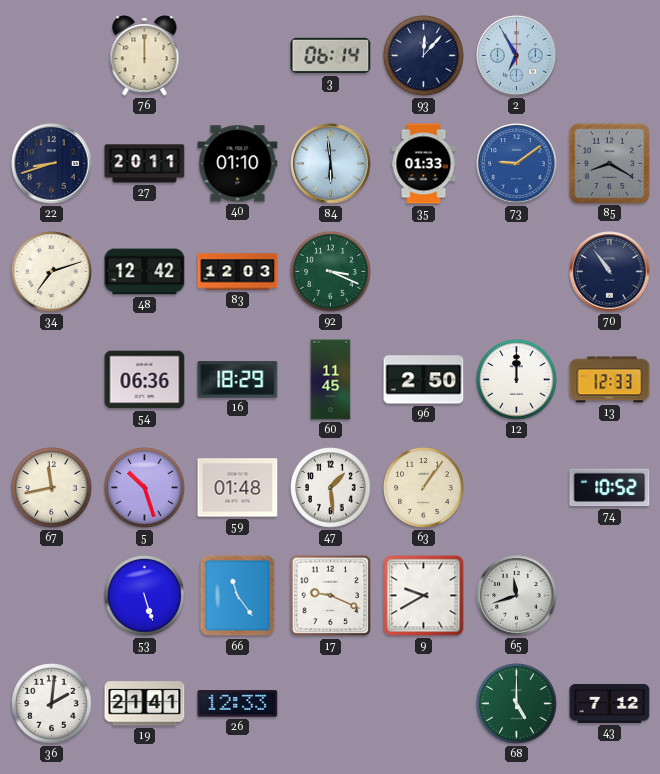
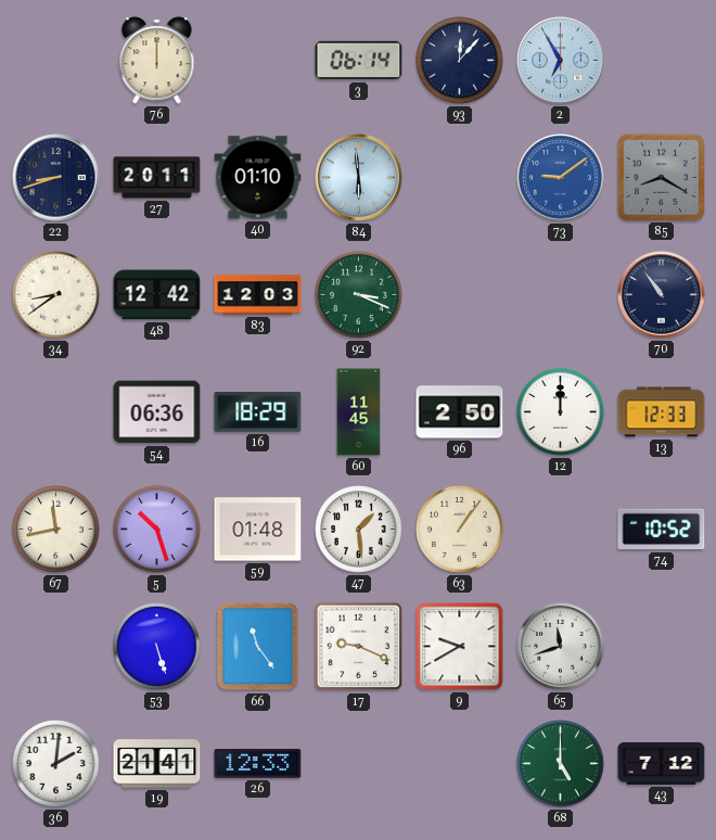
35: 01:33 -> none (424, 164)
34: 7:12 -> 8:39 (56, 295)
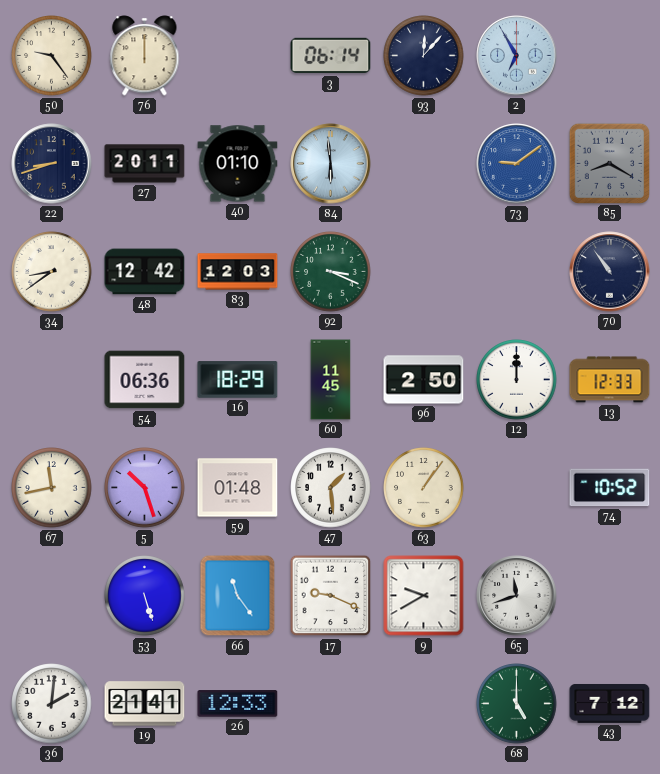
50: none -> 9:24 (52, 56)
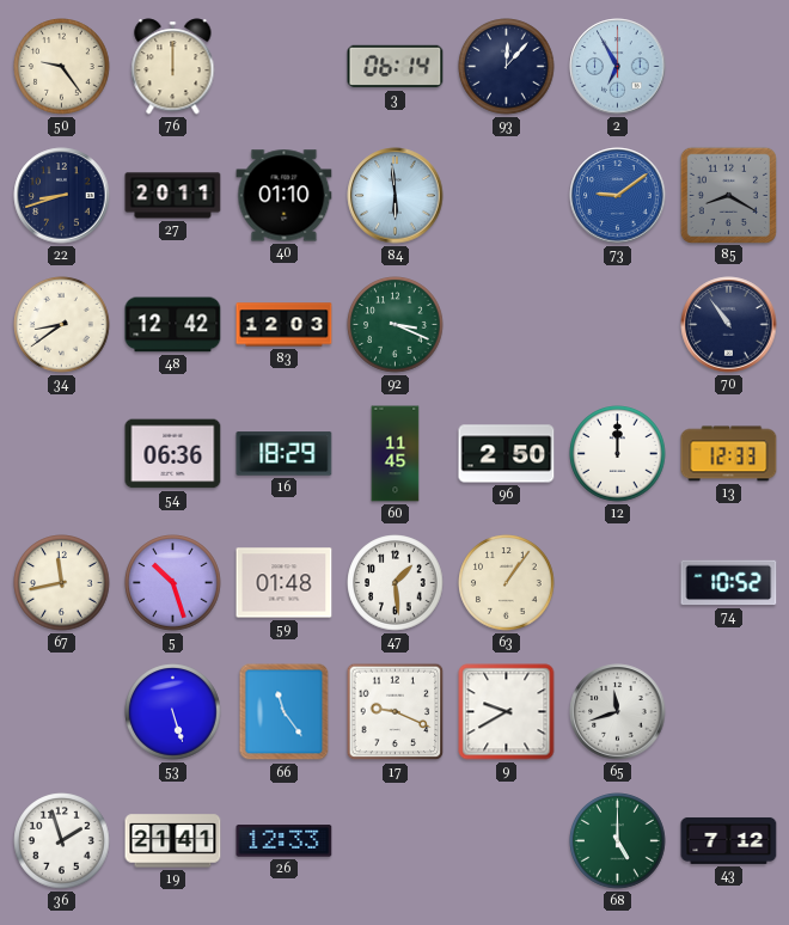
36: 2:01 -> 1:57 (62, 841)
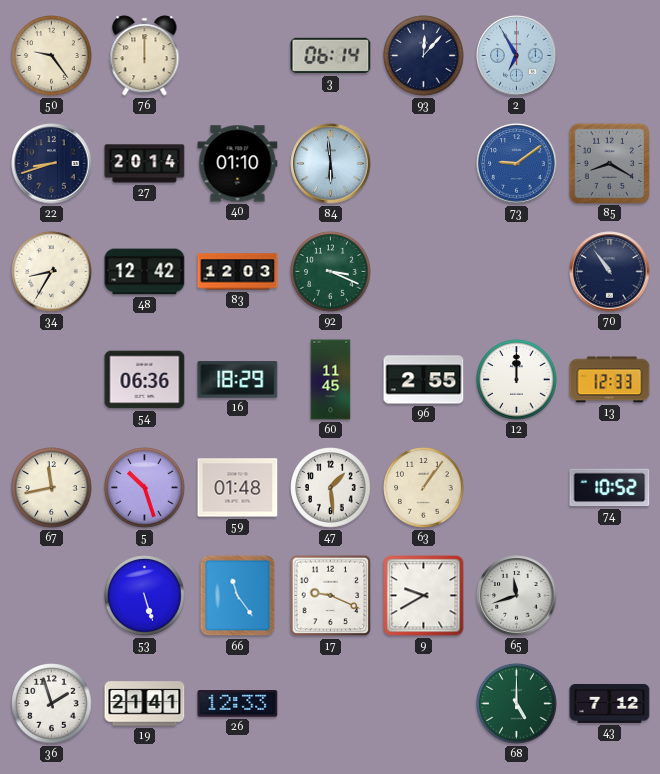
27: 20:11 -> 20:14 (145, 164)
34: 8:39 -> 8:35 (52, 272)
96: 2:50 -> 2:55 (424, 380)
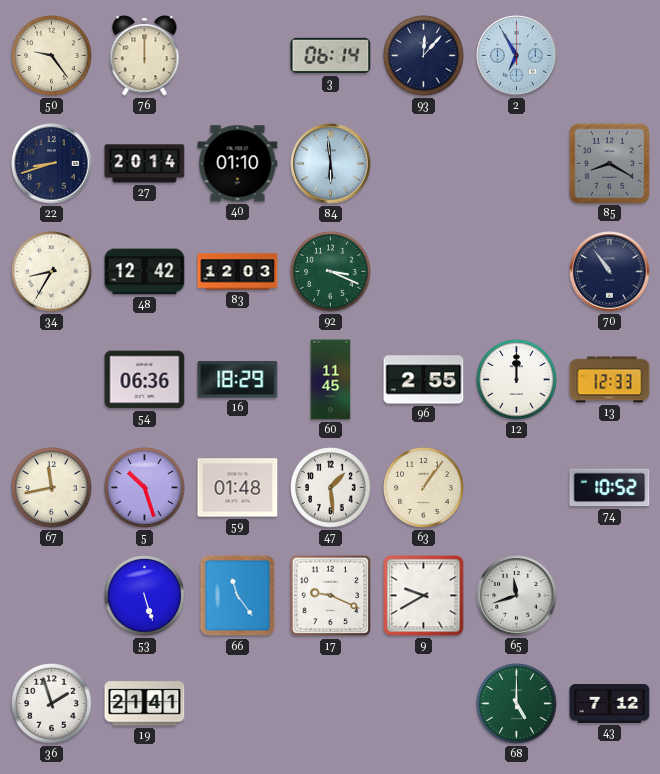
73: 9:09 -> none (517, 164)
26: 12:33 -> none (238, 704)
